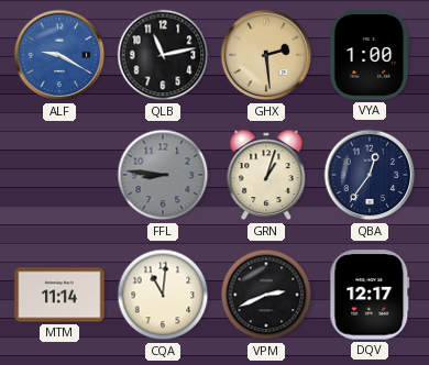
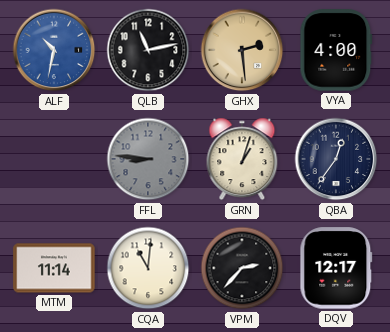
ALF: 9:20 -> 10:32 (54, 50)
VYA: 1:00 -> 4:00 (336, 50)
VPM: 2:41 -> 2:37 (242, 268)
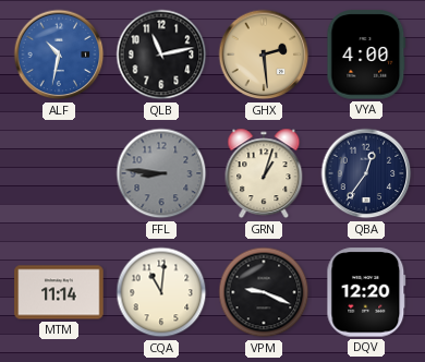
VPM: 2:37 -> 9:19 (264, 292)
DQV: 12:17 -> 12:20 (366, 292)
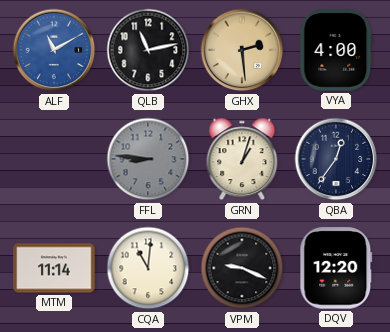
ALF: 10:32 -> 11:10 (54, 50)
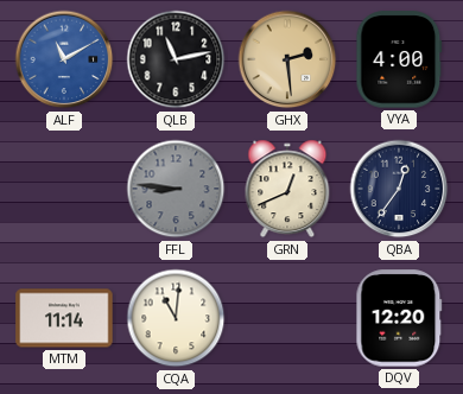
GRN: 1:03 -> 12:41 (287, 189)
VPM: 9:19 -> none (242, 268)
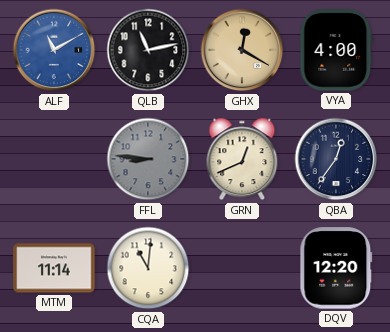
GHX: 2:29 -> 12:20 (242, 50)
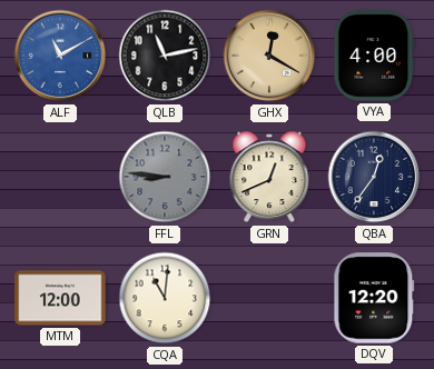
MTM: 11:14 -> 12:00 (60, 298)
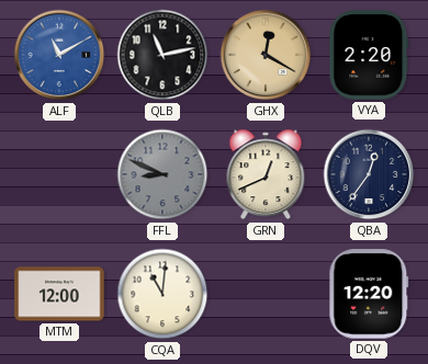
VYA: 4:00 -> 2:20 (369, 55)
FFL: 8:46 -> 8:49 (162, 174)
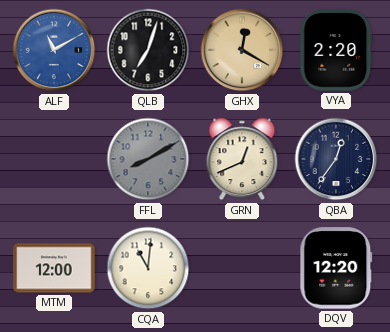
QLB: 11:13 -> 7:03 (148, 50)
FFL: 8:49 -> 8:10 (148, 159)
